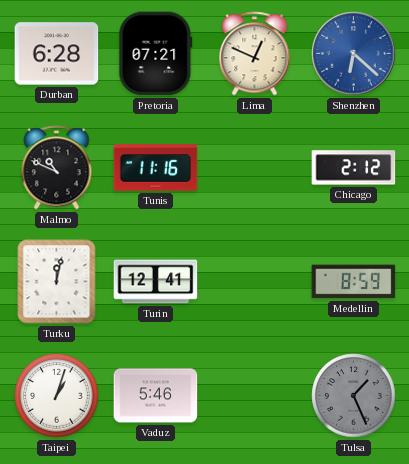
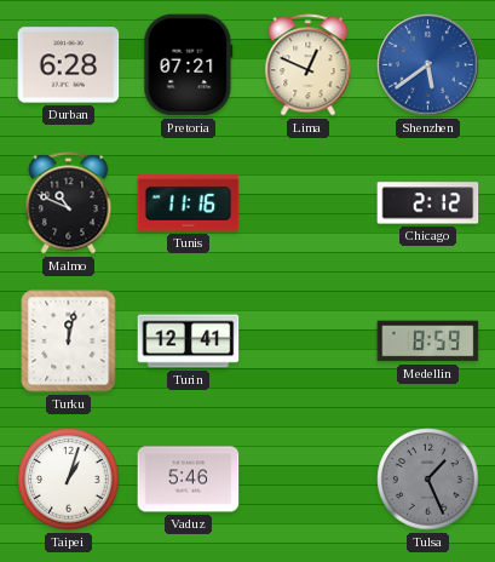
Shenzhen: 6:22 -> 5:39 (428, 65)
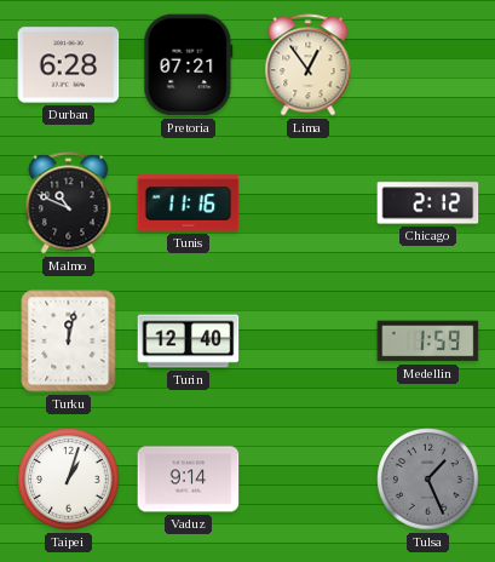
Lima: 12:49 -> 12:54 (309, 65)
Shenzhen: 5:39 -> none (428, 65)
Turin: 12:41 -> 12:40 (189, 342)
Medellin: 8:59 -> 1:59 (428, 342)
Vaduz: 5:46 -> 9:14 (189, 480)
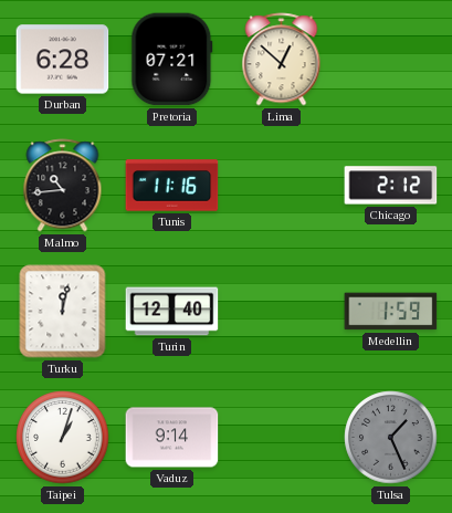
Lima: 12:54 -> 12:52 (282, 60)
Malmo: 10:49 -> 10:44 (63, 186)
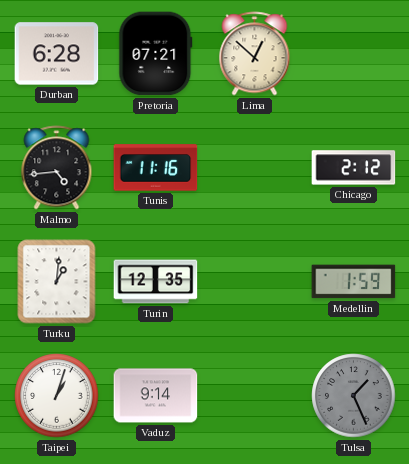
Malmo: 10:44 -> 4:44 (57, 168)
Turku: 12:02 -> 1:01 (57, 282)
Turin: 12:40 -> 12:35 (156, 282)
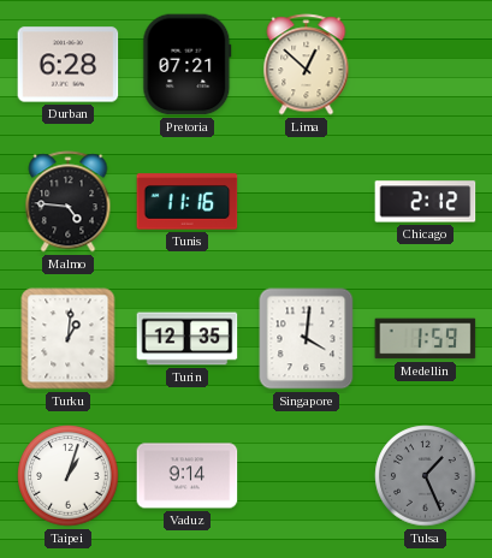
Malmo: 4:44 -> 4:46 (69, 202)
Singapore: none -> 4:01 (307, 339)
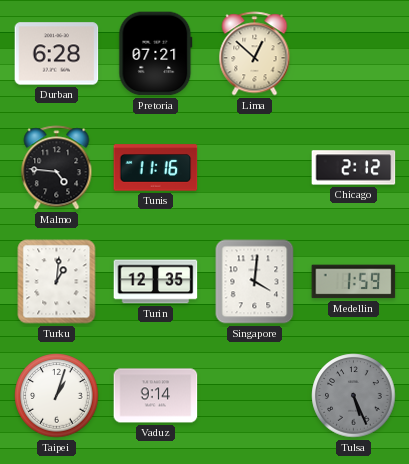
Tulsa: 1:26 -> 5:26 (354, 396)
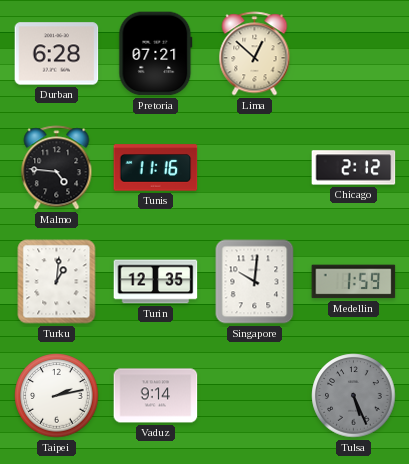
Singapore: 4:01 -> 10:01 (255, 282)
Taipei: 1:03 -> 2:13 (57, 396)
